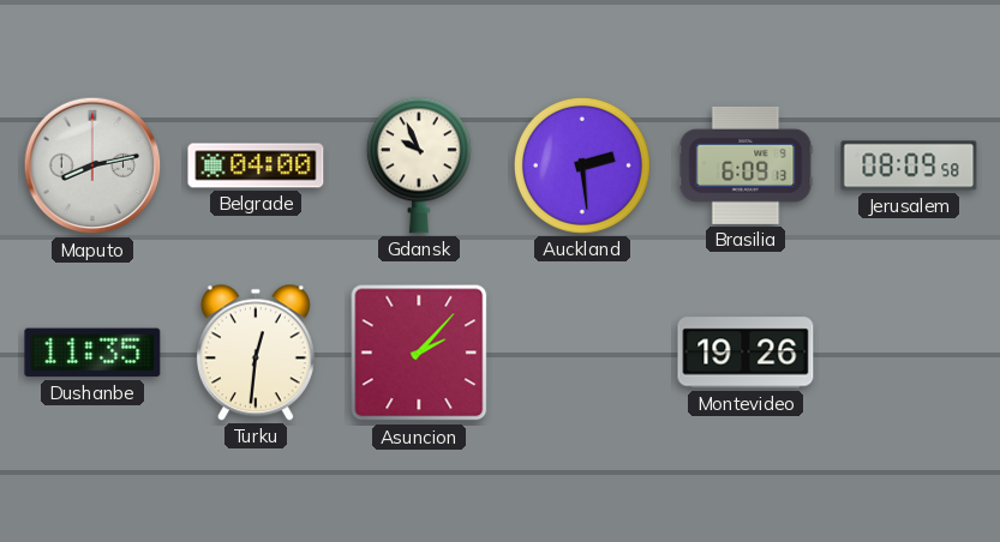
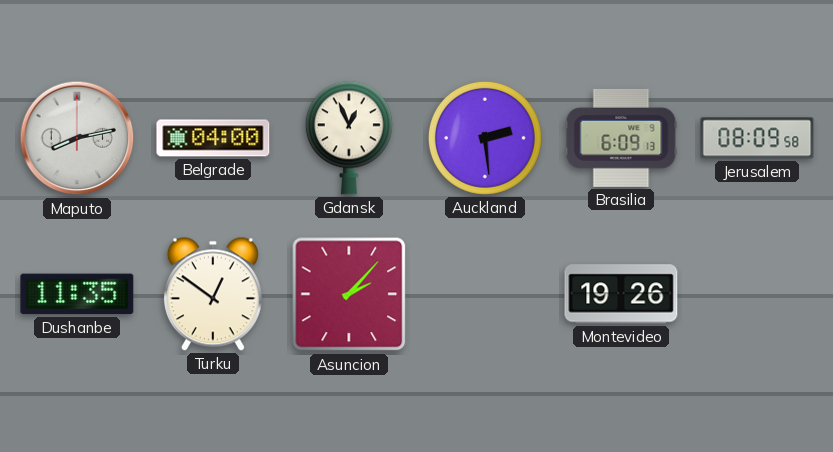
Gdansk: 9:56 -> 12:56 (349, 138)
Turku: 12:31 -> 12:51 (213, 294)
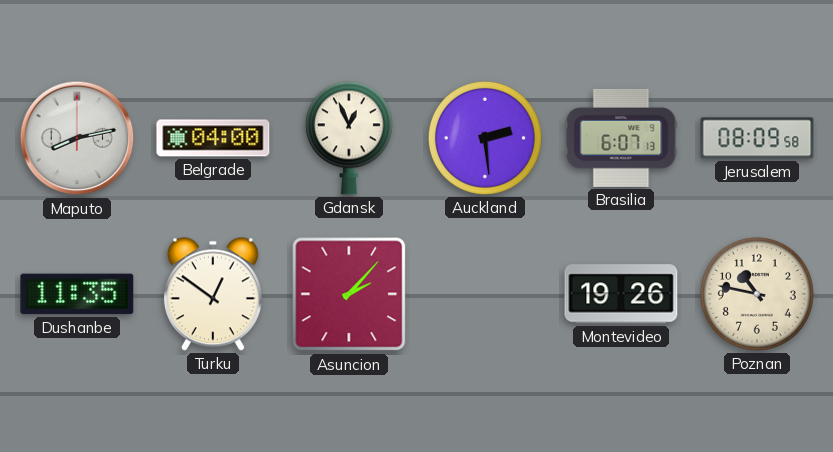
Brasilia: 6:09 -> 6:07 (621, 138)
Poznan: none -> 10:47 (757, 294)
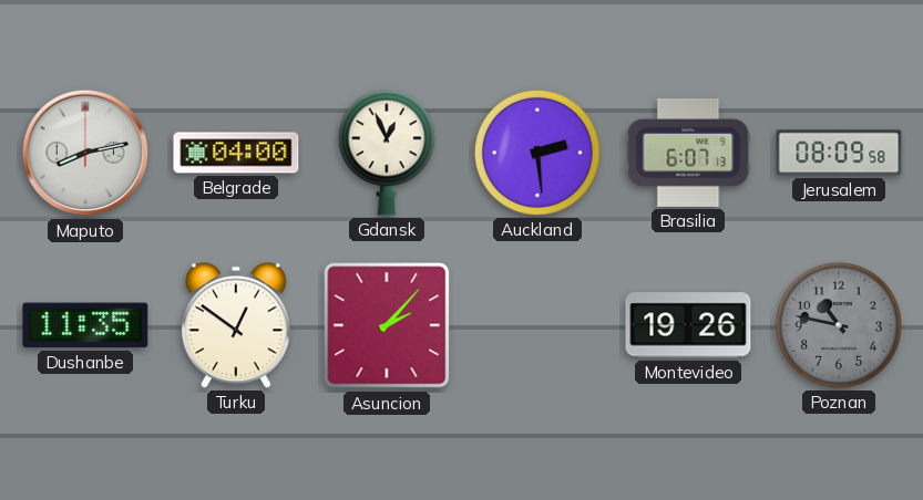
Poznan dial: cream -> grey (839, 325)
